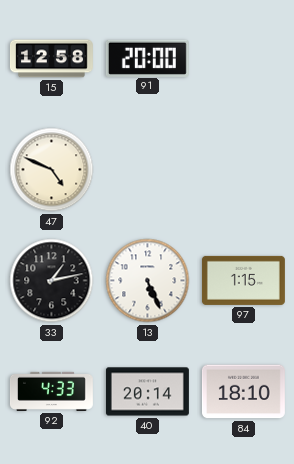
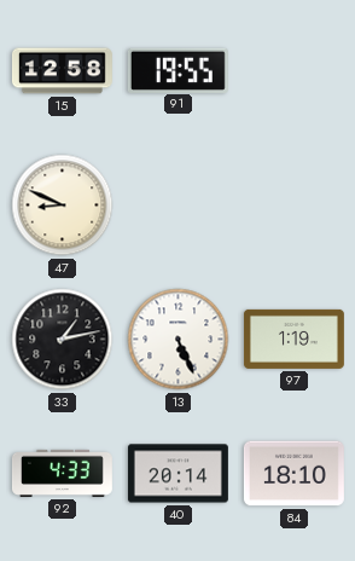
91: 20:00 -> 19:55 (177, 70)
47: 4:49 -> 8:49 (63, 206)
97: 1:15 -> 1:19 (293, 339)
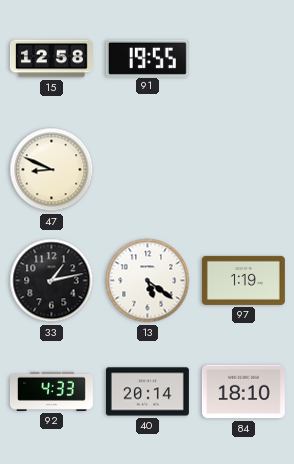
13: 5:26 -> 5:21 (148, 281)
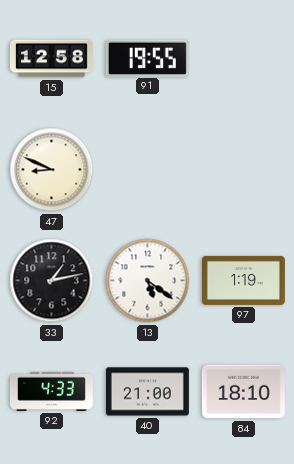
40: 20:14 -> 21:00 (147, 392)
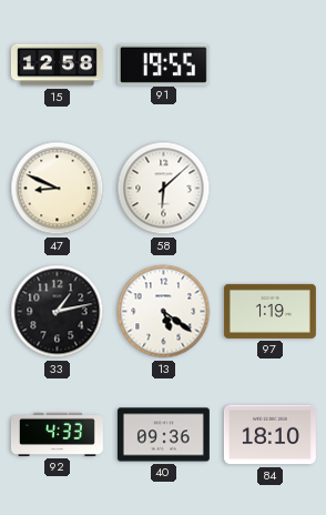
58: none -> 6:08 (164, 189)
40: 21:00 -> 09:36 (163, 435)
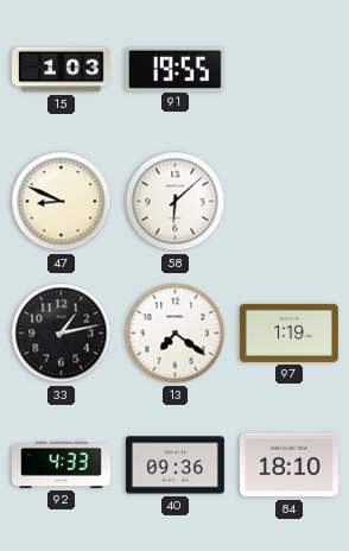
15: 12:58 -> 1:03 (61, 70)
13: 5:21 -> 7:21 (176, 334)
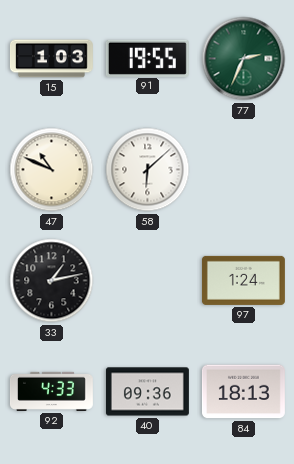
77: none -> 2:34 (244, 59)
47: 8:49 -> 10:49 (52, 170)
13: 7:21 -> none (176, 334)
97: 1:19 -> 1:24 (243, 280)
84: 18:10 -> 18:13 (243, 392)
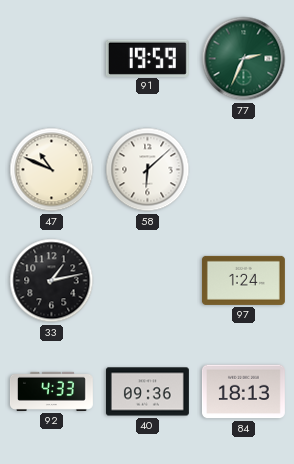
15: 1:03 -> none (51, 59)
91: 19:55 -> 19:59 (147, 58)
